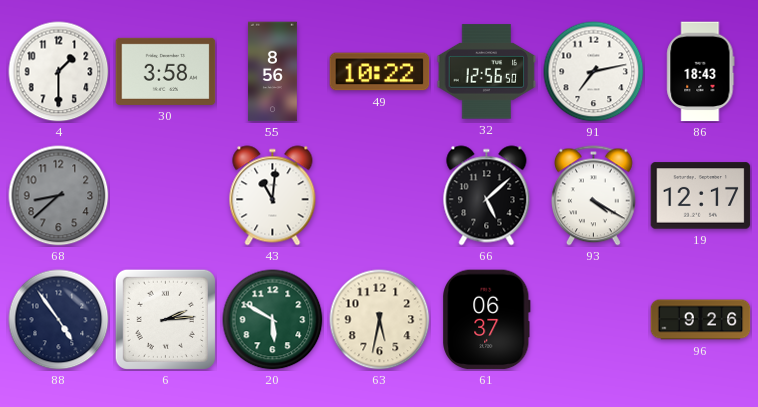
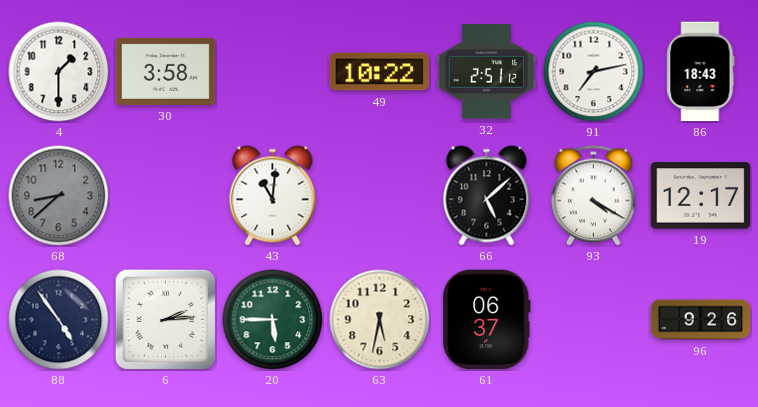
55: 8:56 -> none (272, 72)
32: 12:56 -> 2:51 (487, 72)
20: 5:50 -> 5:45 (273, 320)
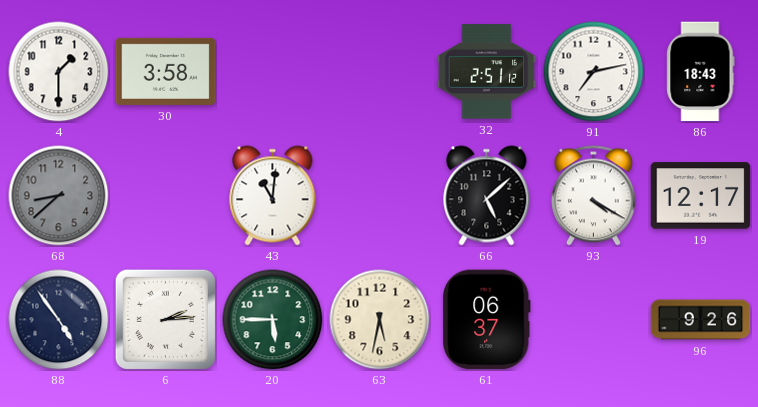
49: 10:22 -> none (380, 72)
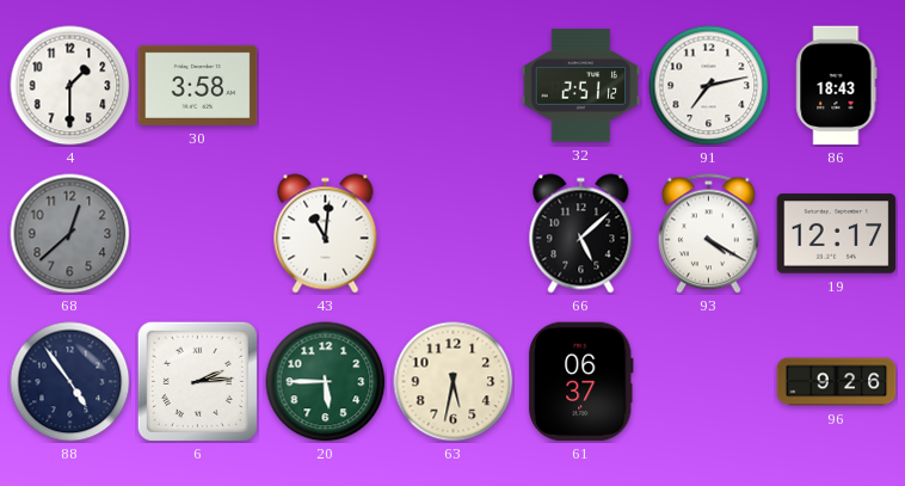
68: 8:38 -> 12:38 (70, 234)
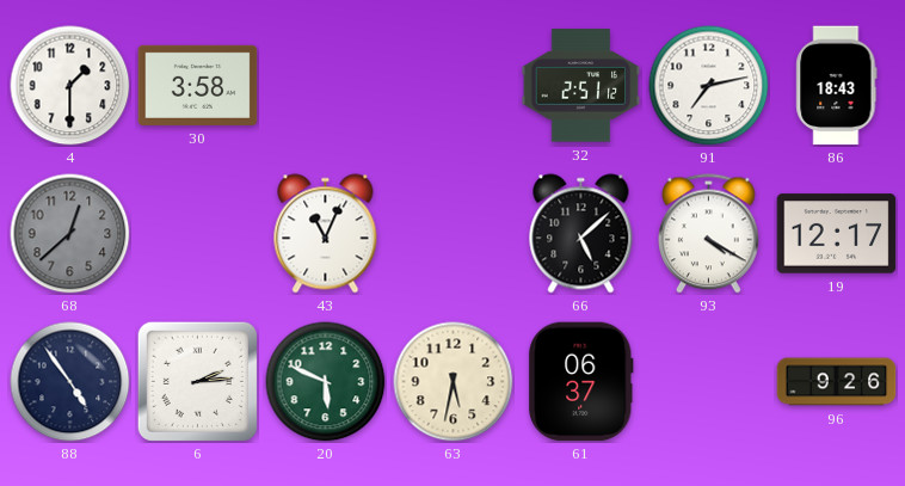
43: 11:01 -> 11:04 (326, 234)
20: 5:45 -> 5:49 (326, 382)
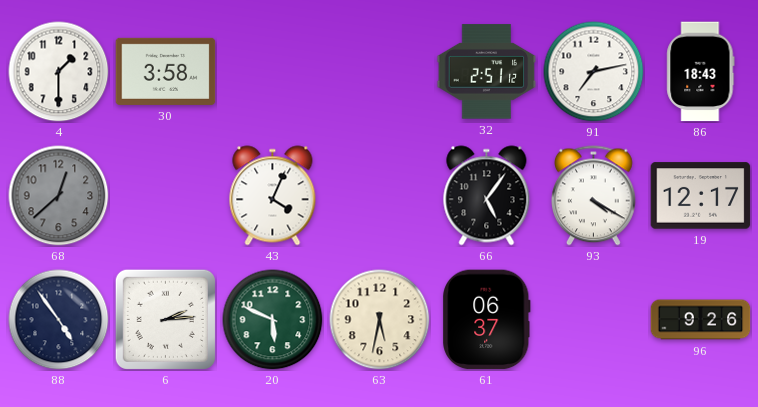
43: 11:04 -> 4:04 (273, 196)
66: 5:08 -> 5:06 (487, 196)
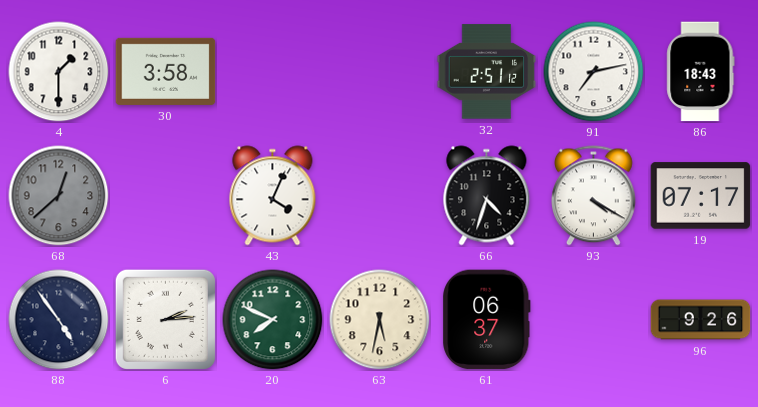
66: 5:06 -> 4:33 (487, 196)
19: 12:17 -> 07:17 (701, 196)
20: 5:49 -> 7:49 (273, 320)
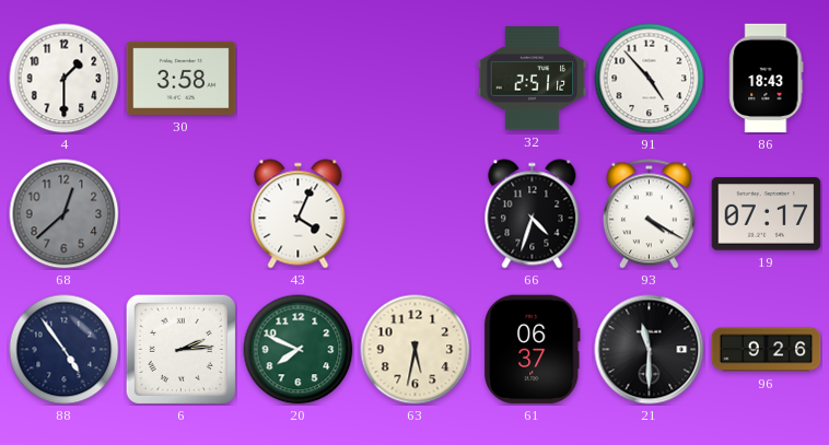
91: 7:13 -> 4:53 (650, 79)
21: none -> 11:30 (650, 350)
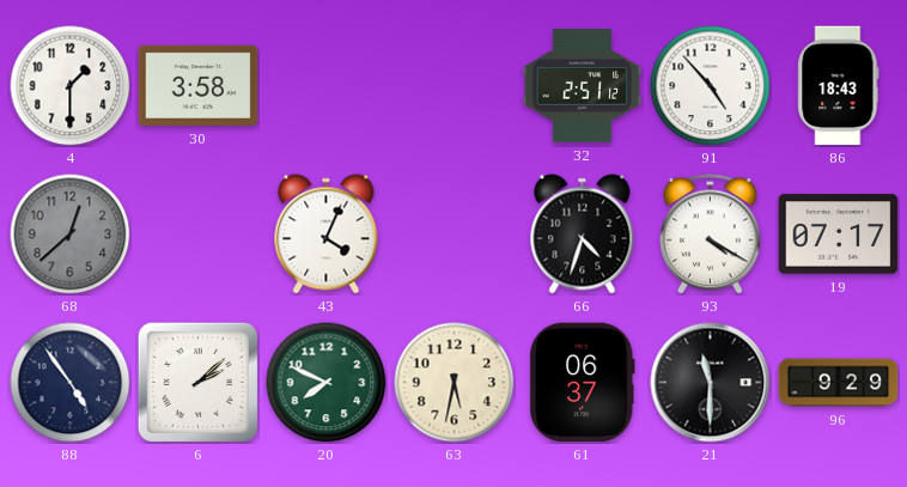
6: 2:14 -> 2:08 (197, 382)
96: 9:26 -> 9:29 (839, 383)
